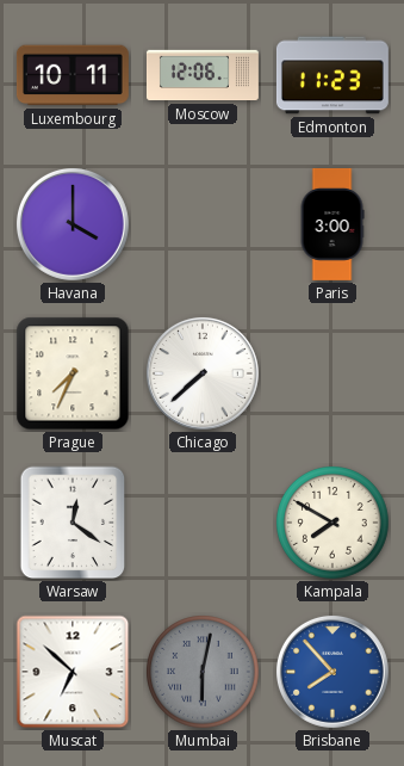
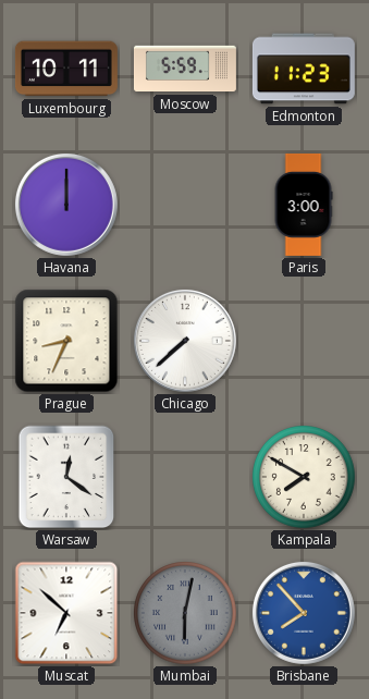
Moscow: 12:06 -> 5:59 (185, 69)
Havana: 4:00 -> 12:00 (66, 205)
Prague: 7:34 -> 8:34 (66, 341)
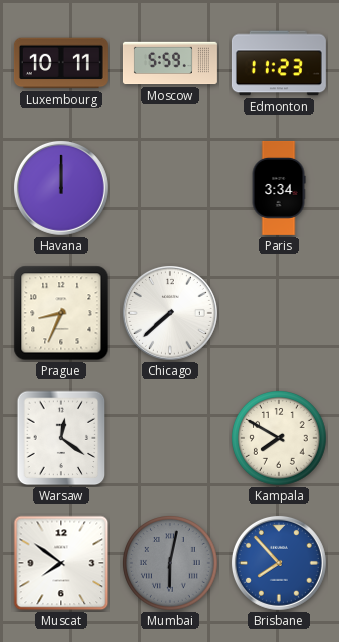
Paris: 3:00 -> 3:34 (279, 188)
Muscat: 6:52 -> 7:51 (61, 563)
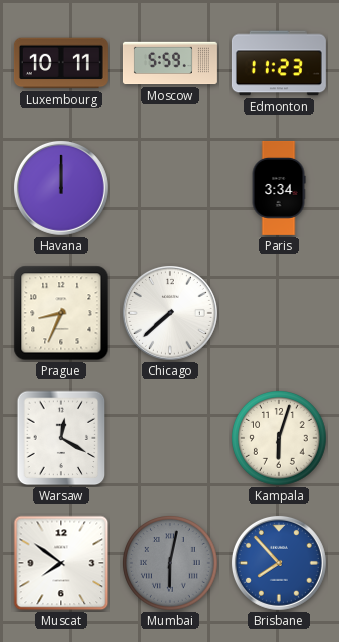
Warsaw: 12:21 -> 12:20 (61, 438)
Kampala: 7:50 -> 6:03 (280, 439)
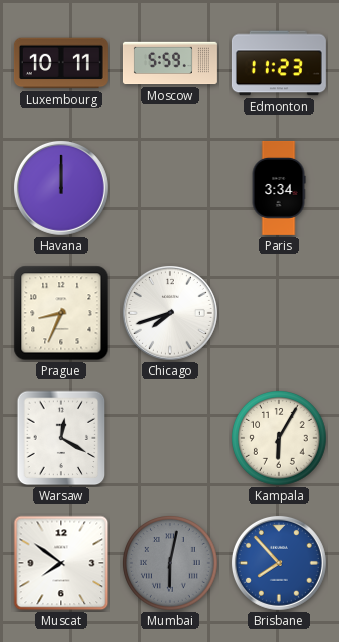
Chicago: 7:38 -> 7:42 (170, 313)
Kampala: 6:03 -> 6:05 (280, 439)
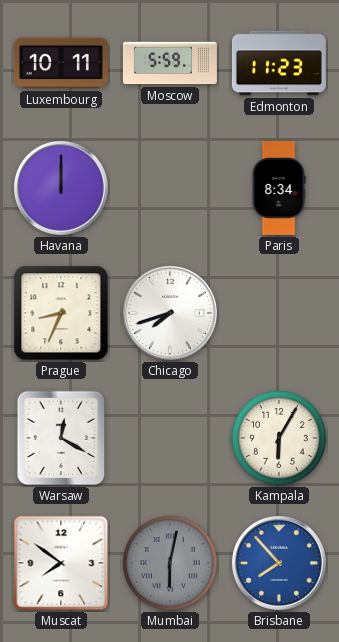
Paris: 3:34 -> 8:34 (279, 188)
